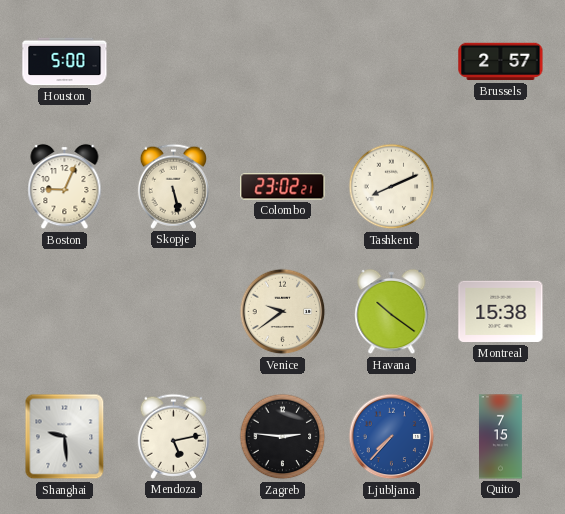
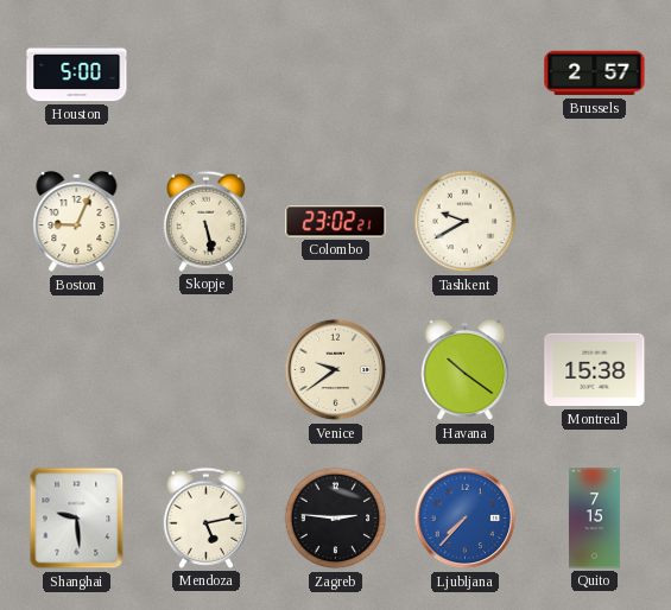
Tashkent: 8:11 -> 9:40 (466, 222)
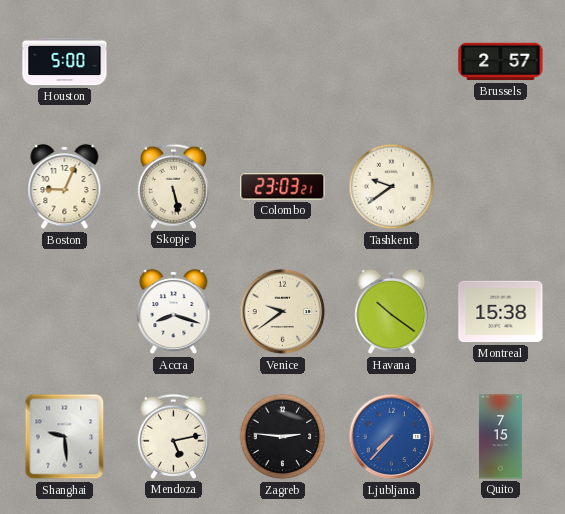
Colombo: 23:02 -> 23:03 (283, 187)
Tashkent: 9:40 -> 9:39 (392, 187)
Accra: none -> 8:18 (174, 312)
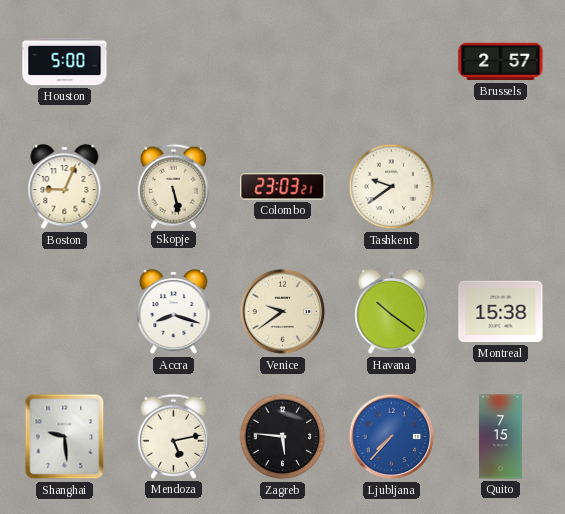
Zagreb: 2:46 -> 5:46 (283, 437)
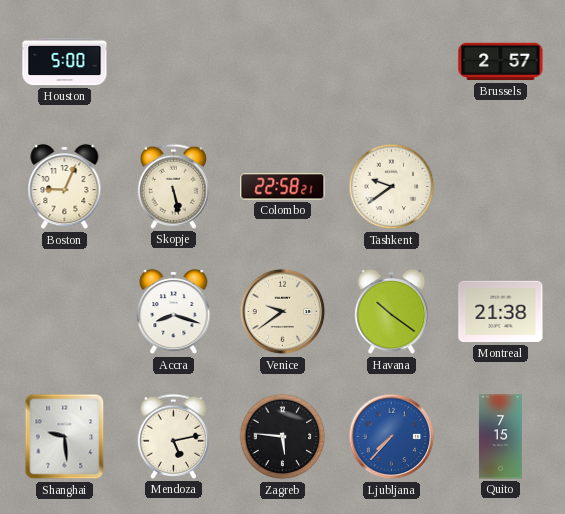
Colombo: 23:03 -> 22:58 (283, 187)
Montreal: 15:38 -> 21:38 (501, 312)
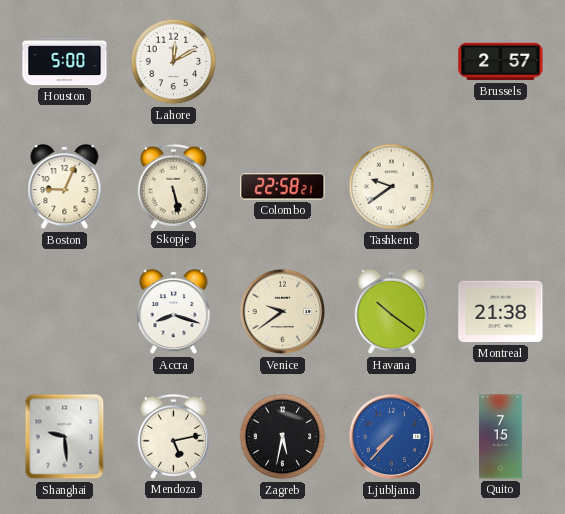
Lahore: none -> 12:10 (174, 62)
Zagreb: 5:46 -> 5:32 (283, 437)
